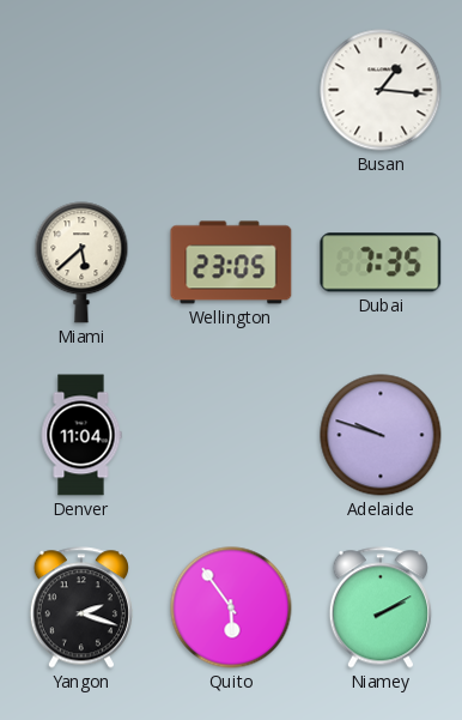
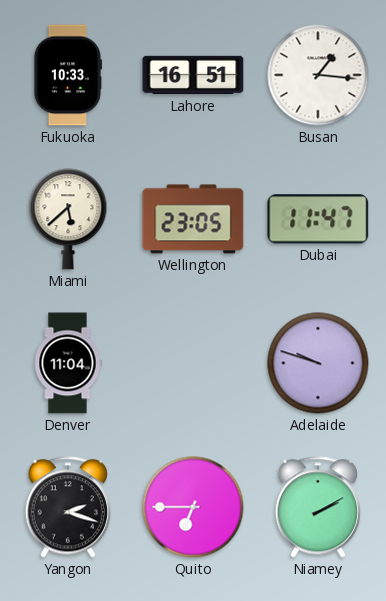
Fukuoka: none -> 10:33 (67, 75)
Lahore: none -> 16:51 (193, 75)
Dubai: 7:35 -> 11:47 (318, 219)
Quito: 5:54 -> 6:45 (193, 507)
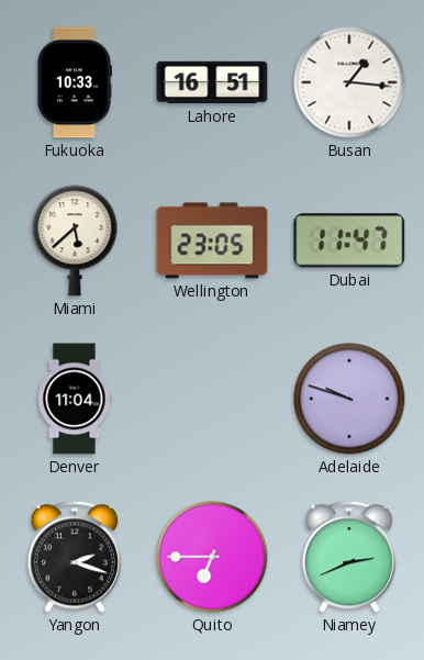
Niamey: 2:10 -> 2:41 (349, 557)
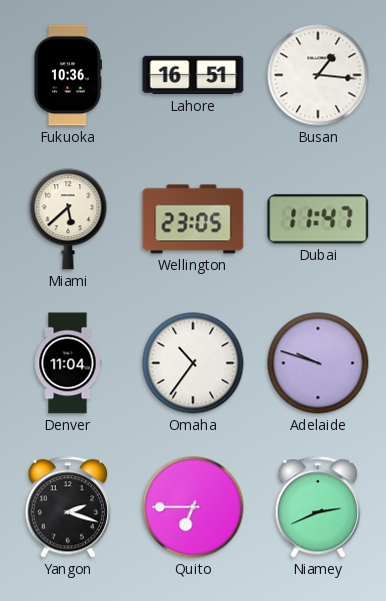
Fukuoka: 10:33 -> 10:36 (67, 75)
Omaha: none -> 10:36 (193, 363)
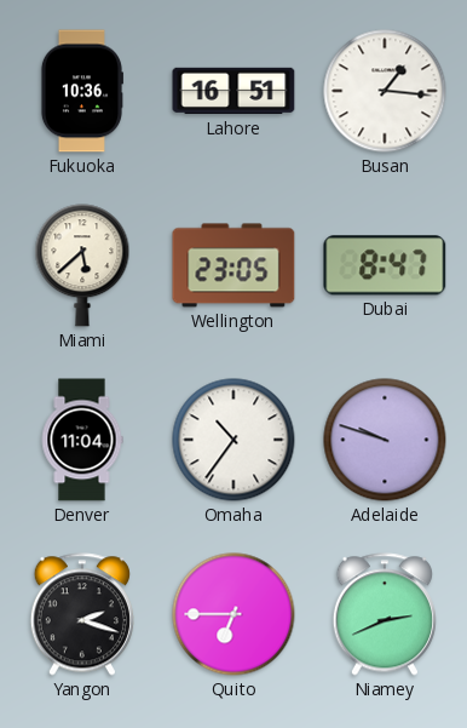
Dubai: 11:47 -> 8:47 (385, 265)
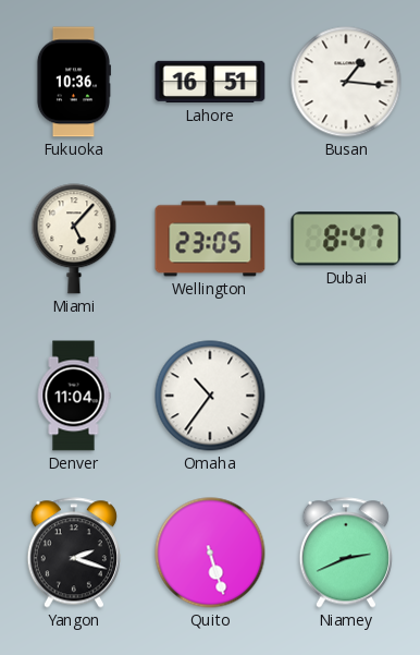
Miami: 5:38 -> 5:07 (74, 239)
Adelaide: 9:48 -> none (385, 440)
Quito: 6:45 -> 5:27 (210, 553)
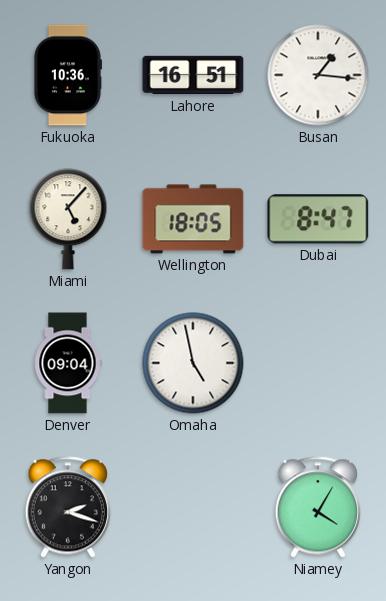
Wellington: 23:05 -> 18:05 (193, 219)
Denver: 11:04 -> 09:04 (68, 363)
Omaha: 10:36 -> 4:58 (193, 363)
Quito: 5:27 -> none (210, 553)
Niamey: 2:41 -> 4:05 (318, 507)
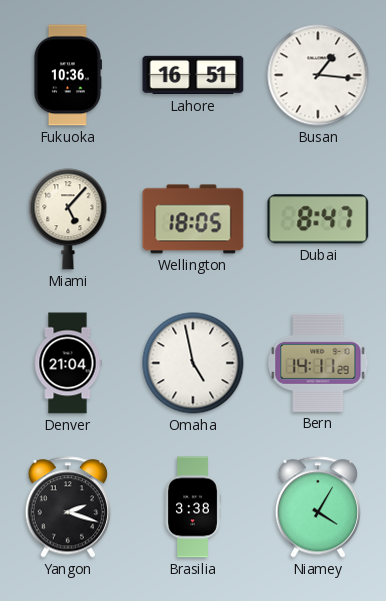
Denver: 09:04 -> 21:04 (68, 363)
Bern: none -> 14:11 (318, 363)
Brasilia: none -> 3:38 (193, 507)
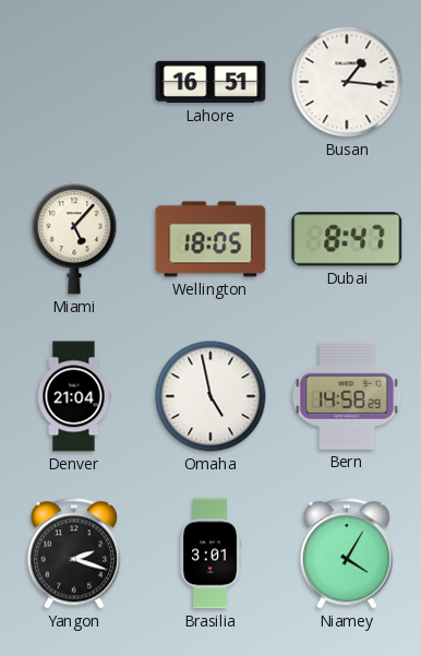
Fukuoka: 10:36 -> none (67, 75)
Bern: 14:11 -> 14:58 (347, 396)
Brasilia: 3:38 -> 3:01 (211, 553)
